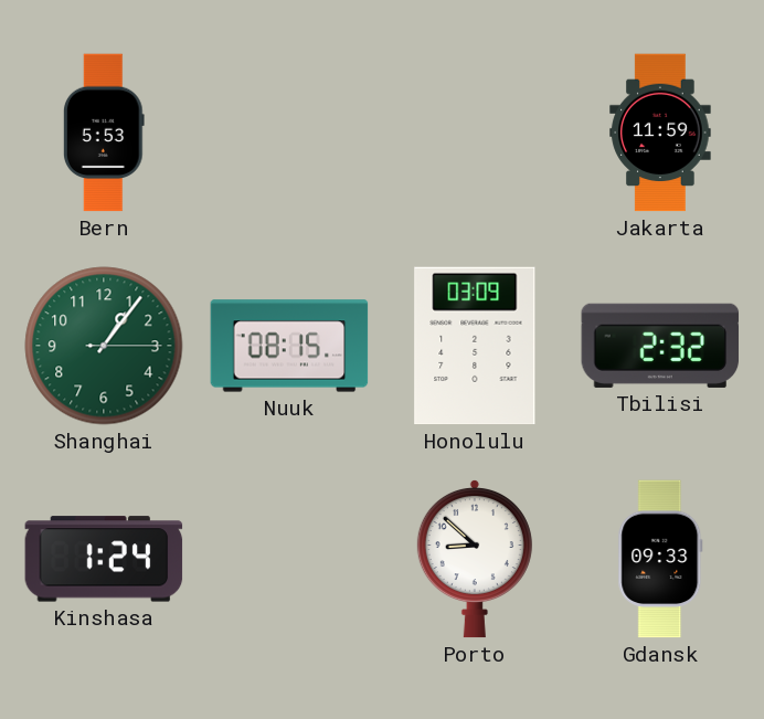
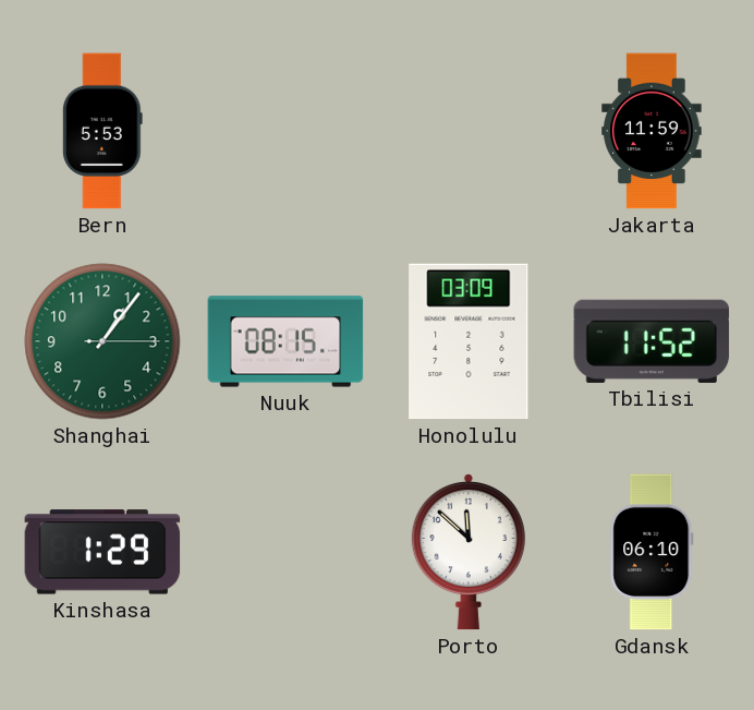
Tbilisi: 2:32 -> 11:52 (652, 341)
Kinshasa: 1:24 -> 1:29 (102, 552)
Porto: 8:52 -> 11:52 (469, 552)
Gdansk: 09:33 -> 06:10 (652, 552)
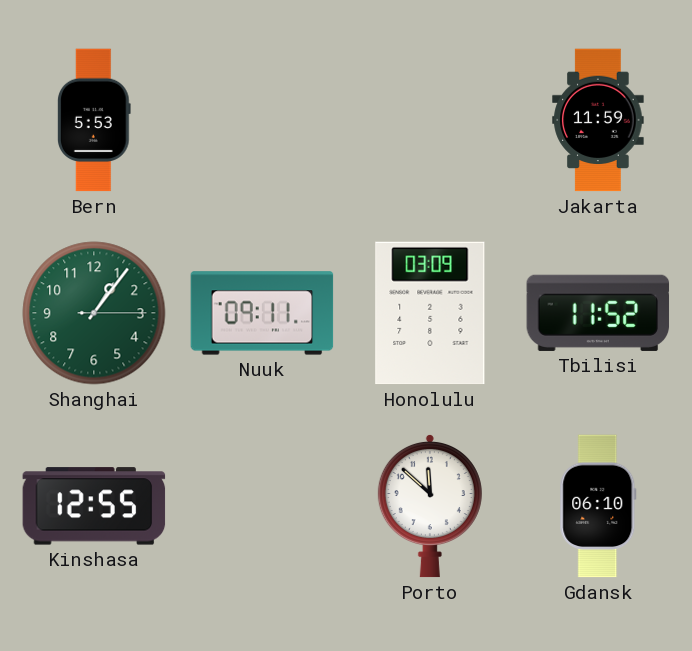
Nuuk: 08:15 -> 09:11 (262, 313)
Kinshasa: 1:29 -> 12:55 (94, 506)
